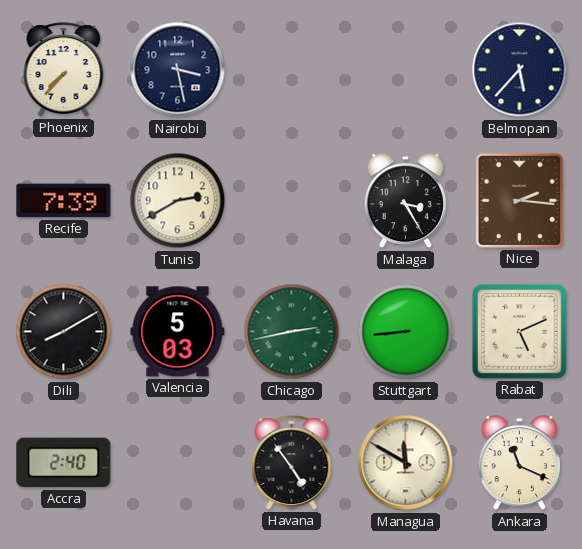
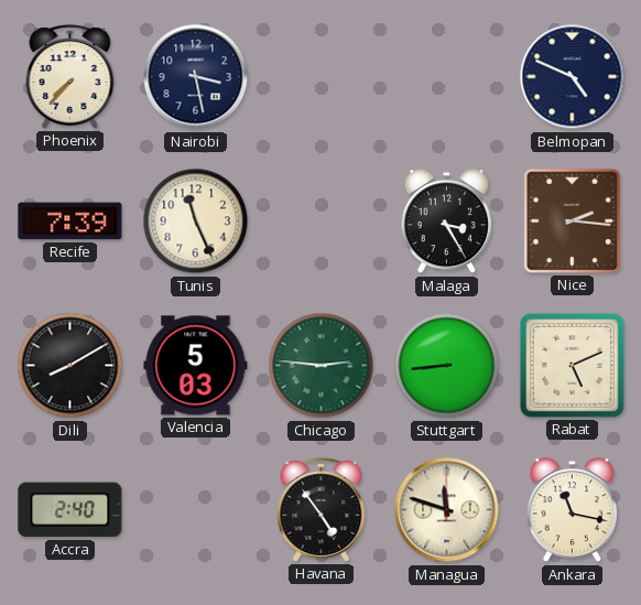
Belmopan: 5:37 -> 4:49 (573, 77)
Tunis: 2:40 -> 11:26 (196, 222)
Chicago: 2:43 -> 2:46 (322, 366)
Managua: 11:50 -> 11:48 (447, 510)
Ankara: 11:19 -> 11:17 (572, 510)
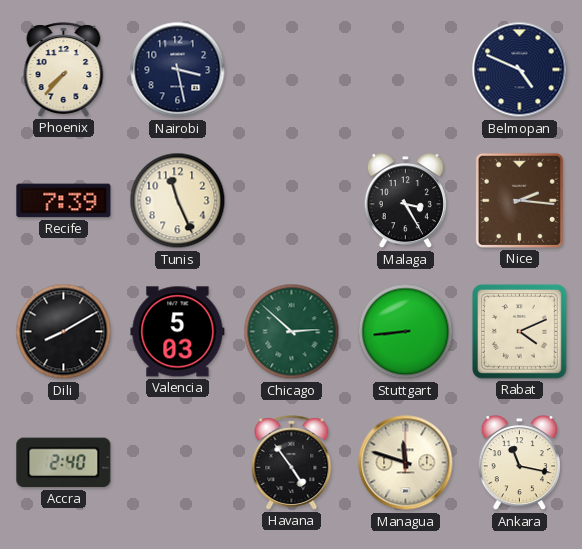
Chicago: 2:46 -> 2:52 (292, 332)
Rabat: 5:11 -> 4:11 (519, 331)
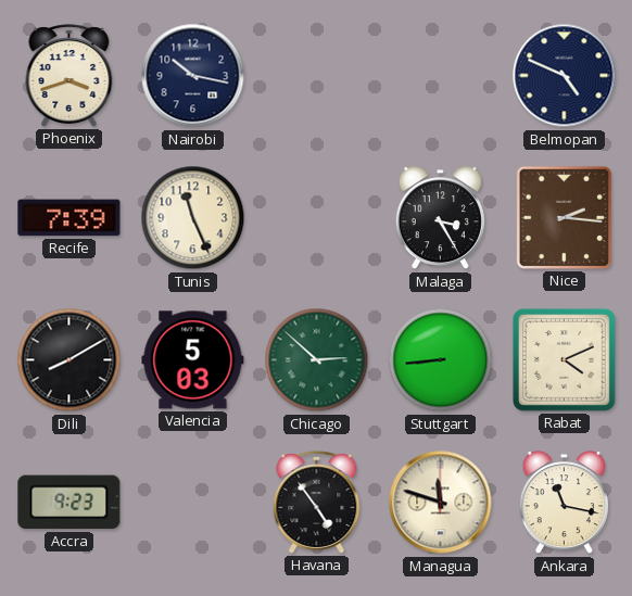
Phoenix: 7:37 -> 3:42 (69, 76)
Nairobi: 3:28 -> 10:17 (193, 76)
Accra: 2:40 -> 9:23 (69, 503)
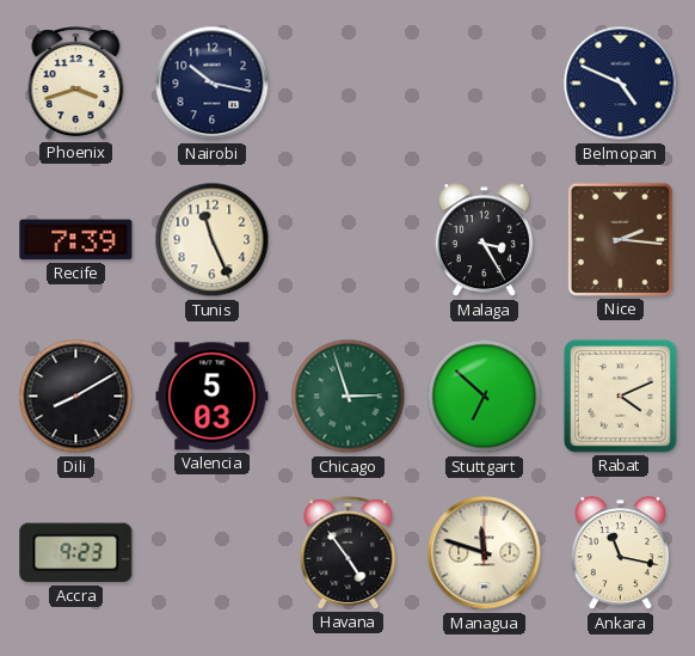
Chicago: 2:52 -> 2:57 (349, 397)
Stuttgart: 8:44 -> 6:52 (485, 397)
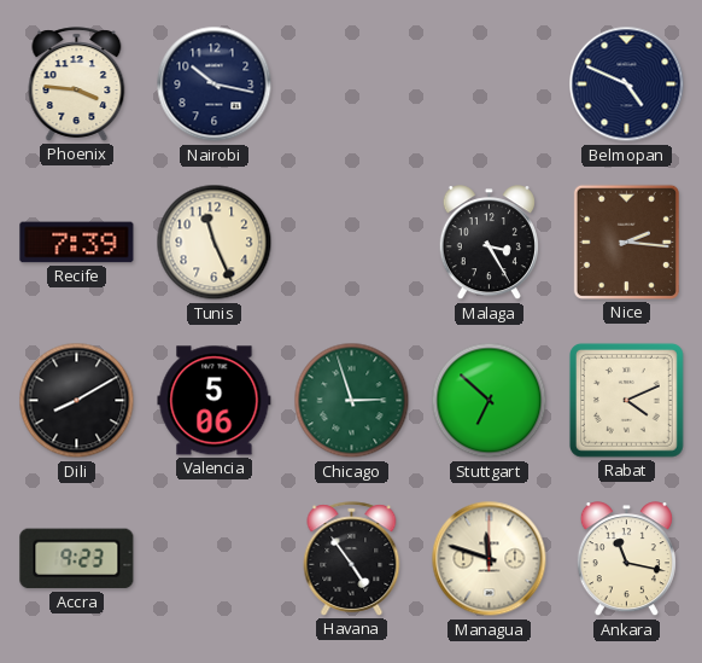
Phoenix: 3:42 -> 3:46 (77, 85)
Valencia: 5:03 -> 5:06 (215, 401)
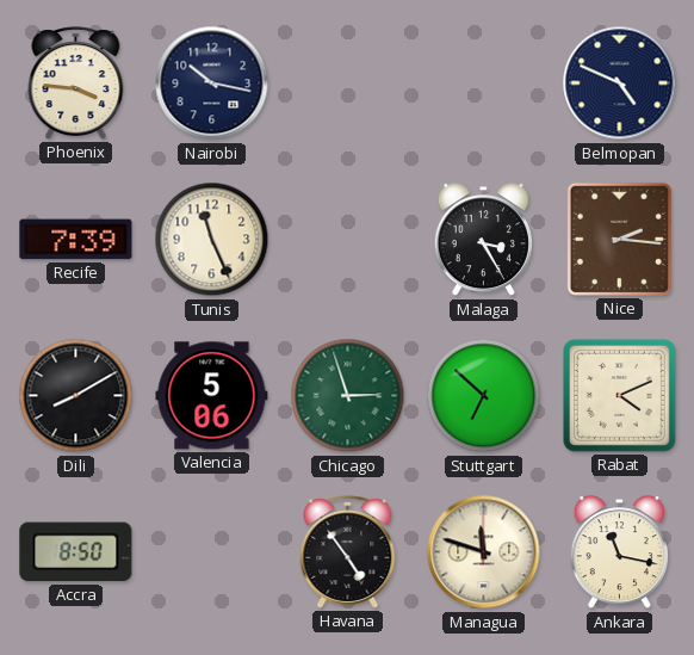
Accra: 9:23 -> 8:50 (76, 552)
